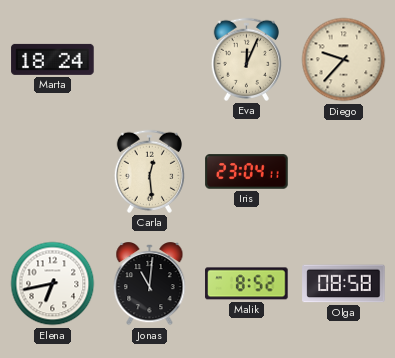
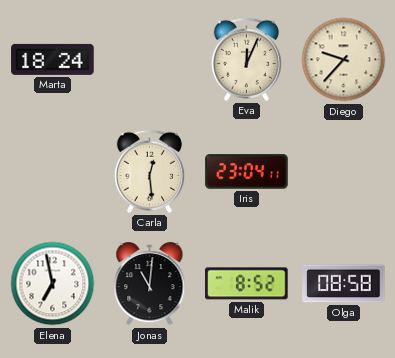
Elena: 6:43 -> 6:58 (53, 284)
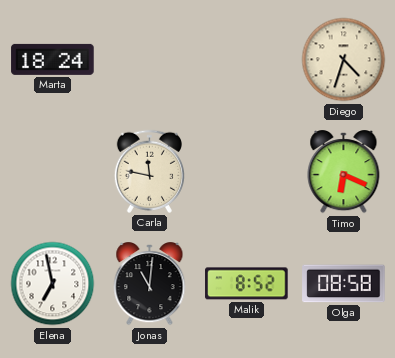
Eva: 12:04 -> none (246, 59)
Diego: 9:37 -> 4:33 (344, 60)
Carla: 12:29 -> 11:47 (149, 171)
Iris: 23:04 -> none (247, 172)
Timo: none -> 6:19 (344, 172)
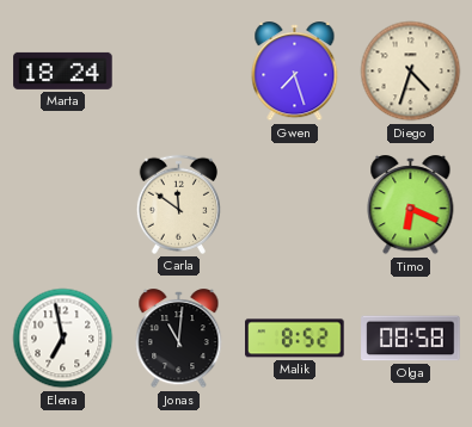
Gwen: none -> 7:27 (295, 72)
Carla: 11:47 -> 11:51 (178, 204)
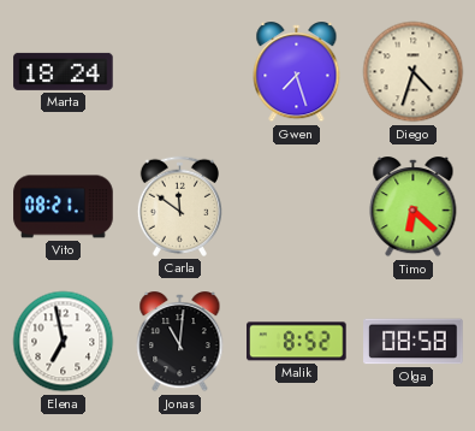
Vito: none -> 08:21 (64, 207)
Timo: 6:19 -> 6:22 (414, 207)
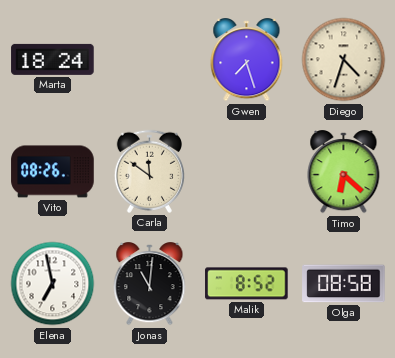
Vito: 08:21 -> 08:26 (53, 172)
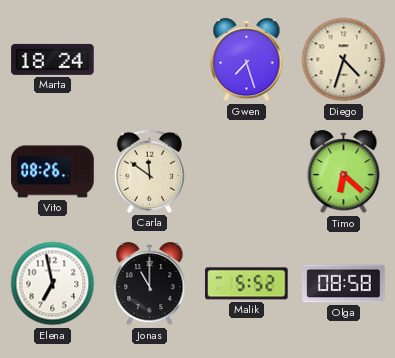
Jonas: 11:01 -> 11:00 (150, 284)
Malik: 8:52 -> 5:52 (247, 284)
